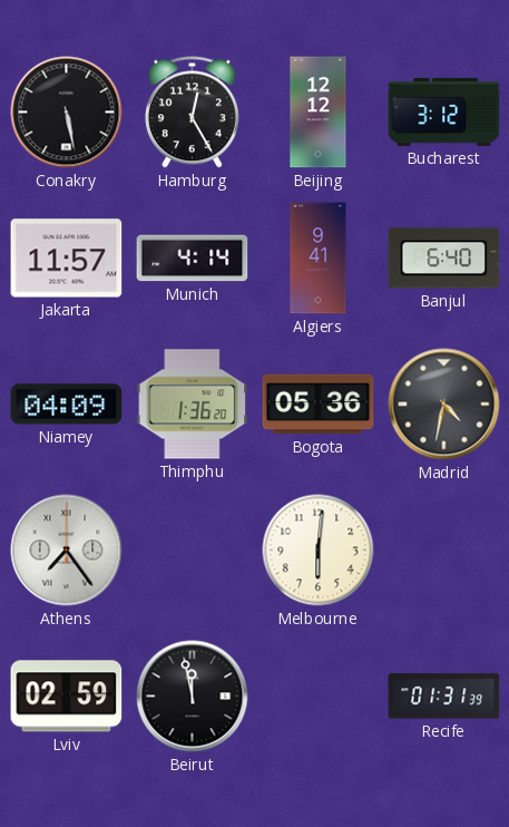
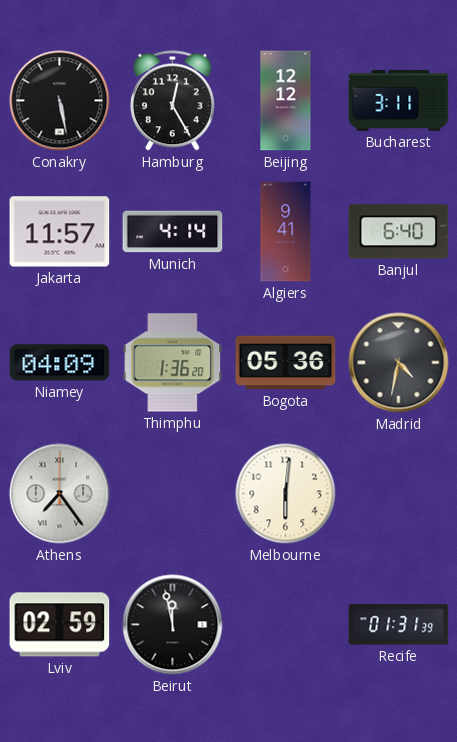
Bucharest: 3:12 -> 3:11 (399, 100)
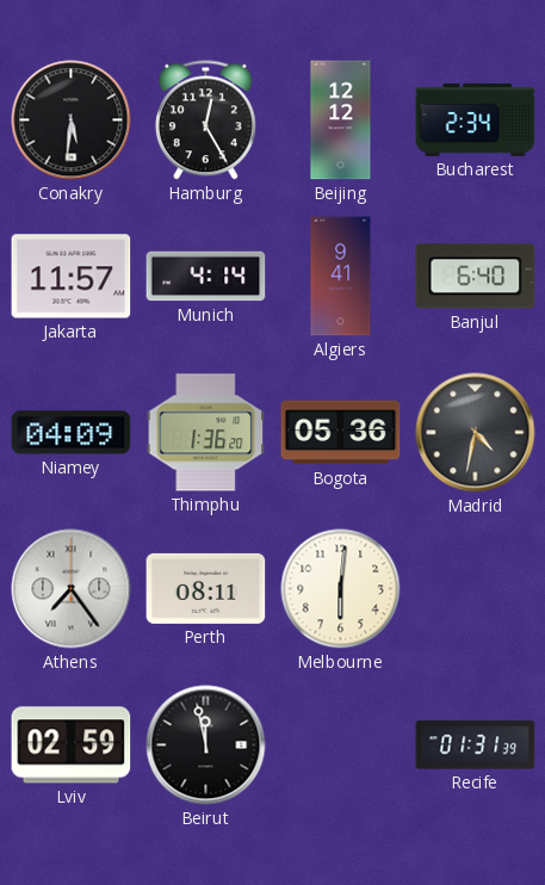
Conakry: 5:28 -> 5:31 (72, 120)
Bucharest: 3:11 -> 2:34 (476, 119)
Perth: none -> 08:11 (206, 588)
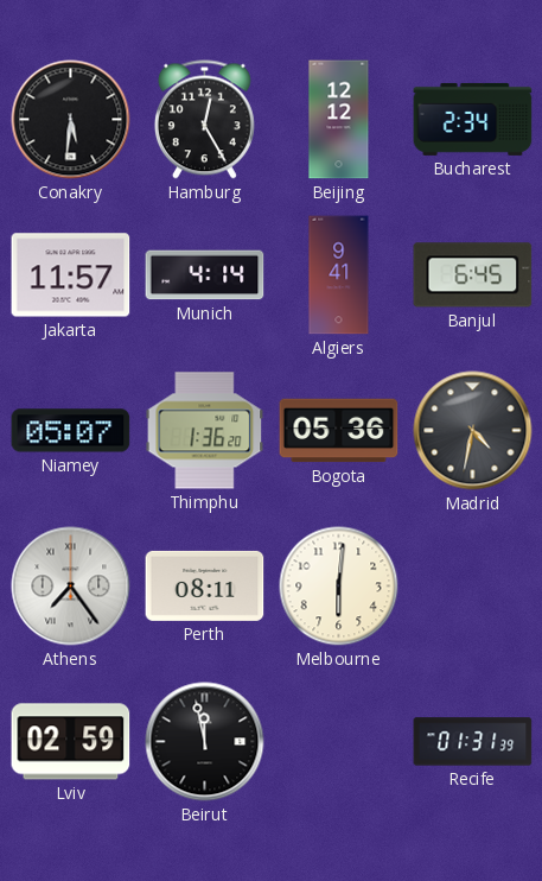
Banjul: 6:40 -> 6:45 (473, 275)
Niamey: 04:09 -> 05:07 (71, 431)
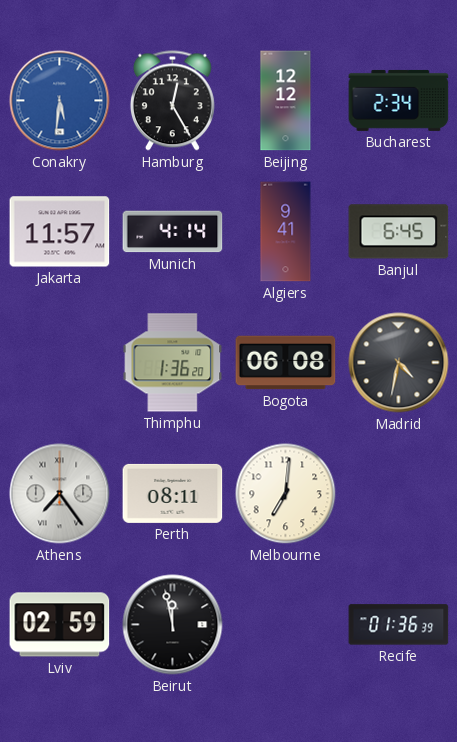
Conakry dial: black -> blue (60, 101)
Niamey: 05:07 -> none (71, 431)
Bogota: 05:36 -> 06:08 (286, 363)
Melbourne: 6:01 -> 7:01 (286, 494)
Recife: 01:31 -> 01:36 (399, 625)
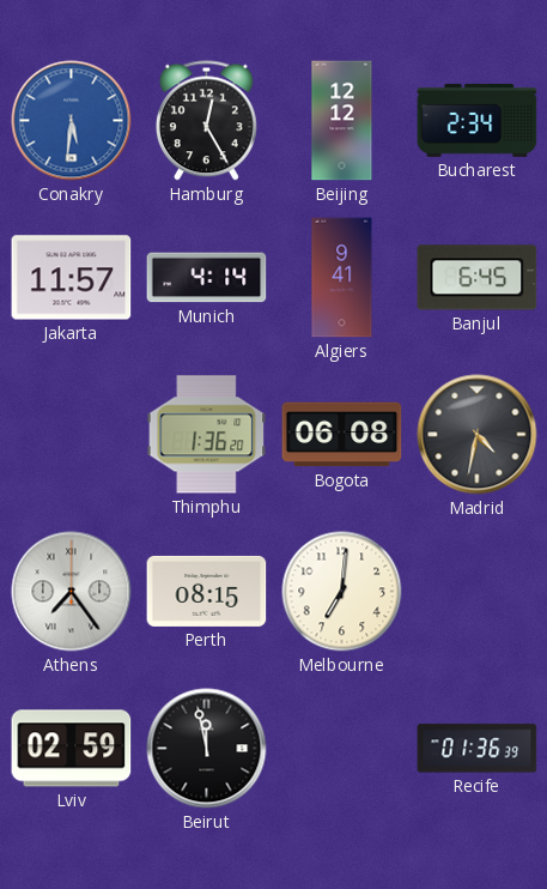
Perth: 08:11 -> 08:15 (207, 591)
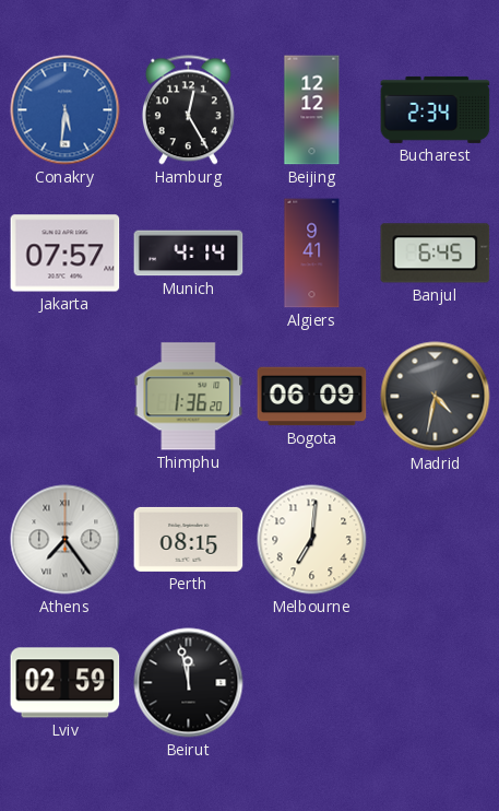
Jakarta: 11:57 -> 07:57 (66, 254)
Bogota: 06:08 -> 06:09 (312, 397)
Recife: 01:36 -> none (478, 749)
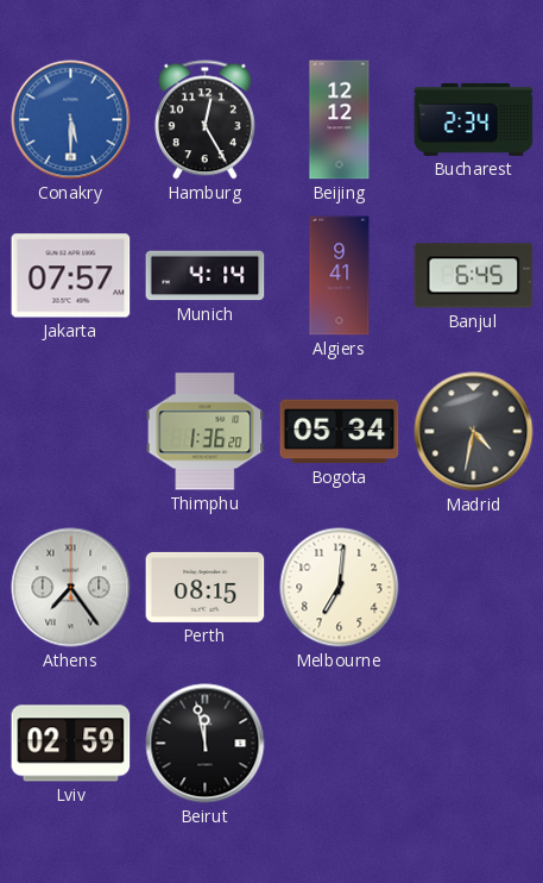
Conakry: 5:31 -> 5:30 (71, 120)
Bogota: 06:09 -> 05:34 (340, 432)
